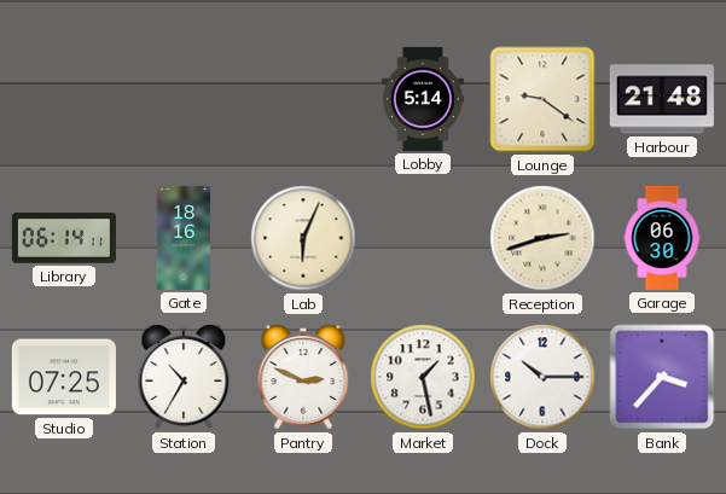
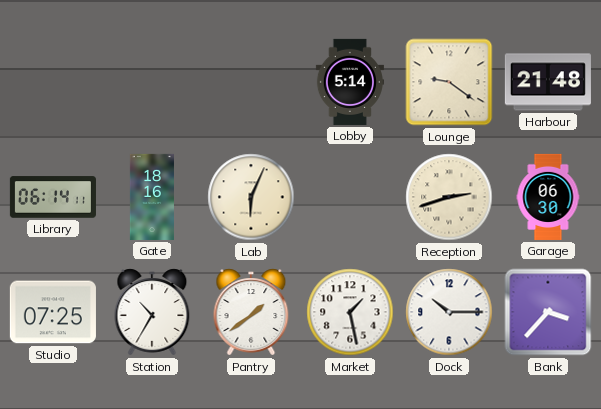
Pantry: 2:49 -> 1:39 (251, 312)
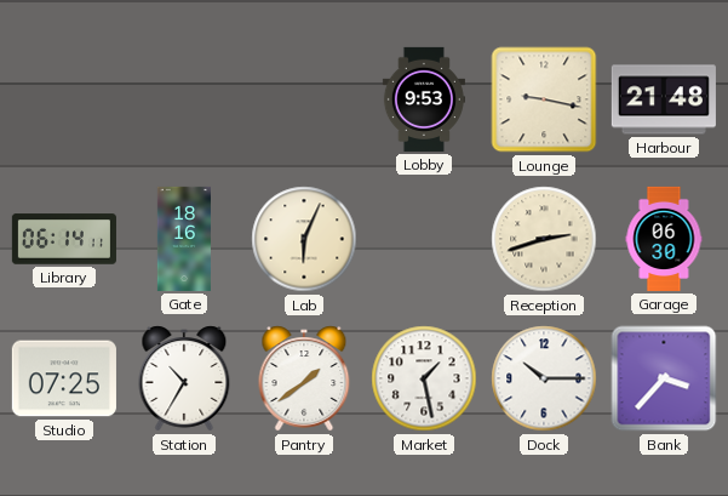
Lobby: 5:14 -> 9:53 (424, 99)
Lounge: 9:21 -> 9:17 (544, 99)
